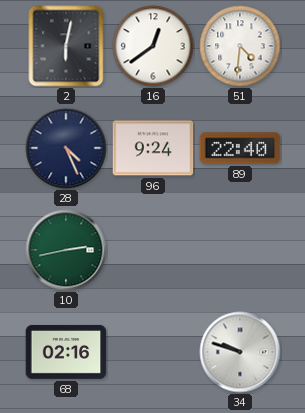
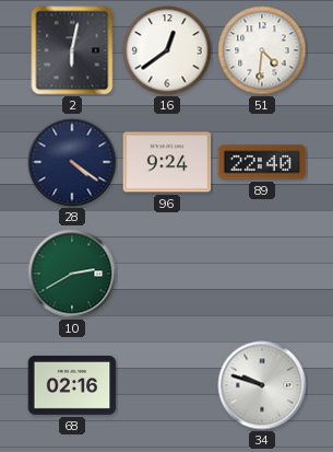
28: 4:26 -> 4:21 (72, 162)
10: 2:43 -> 2:40 (72, 274)
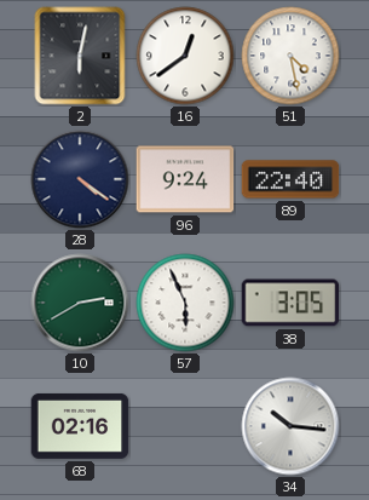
51: 4:31 -> 4:28 (290, 56)
57: none -> 5:56 (185, 303)
38: none -> 3:05 (290, 303)
34: 9:48 -> 10:16 (290, 426)
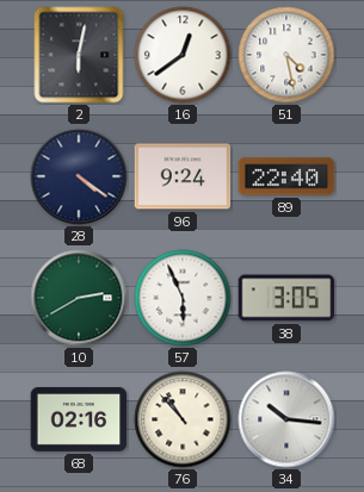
76: none -> 10:53 (183, 419)
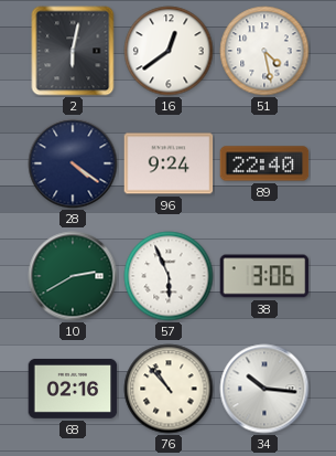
38: 3:05 -> 3:06 (264, 276)
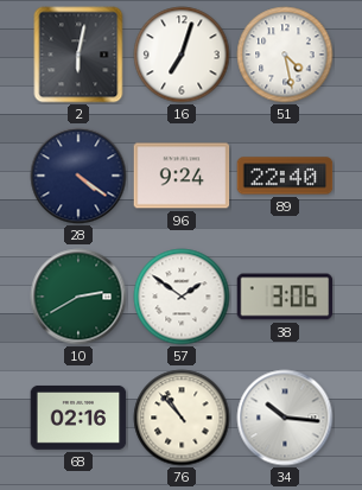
16: 12:39 -> 7:03 (182, 55)
57: 5:56 -> 1:51 (182, 297)
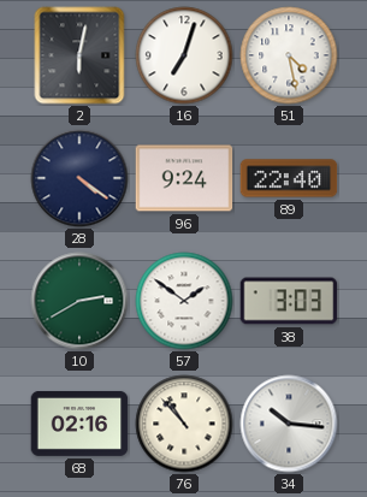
38: 3:06 -> 3:03 (289, 301)
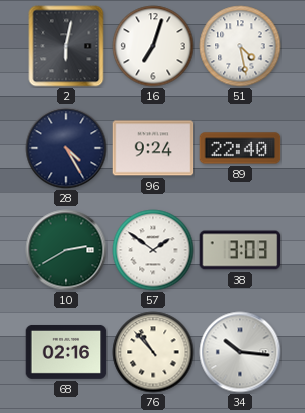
28: 4:21 -> 4:25 (66, 148)
